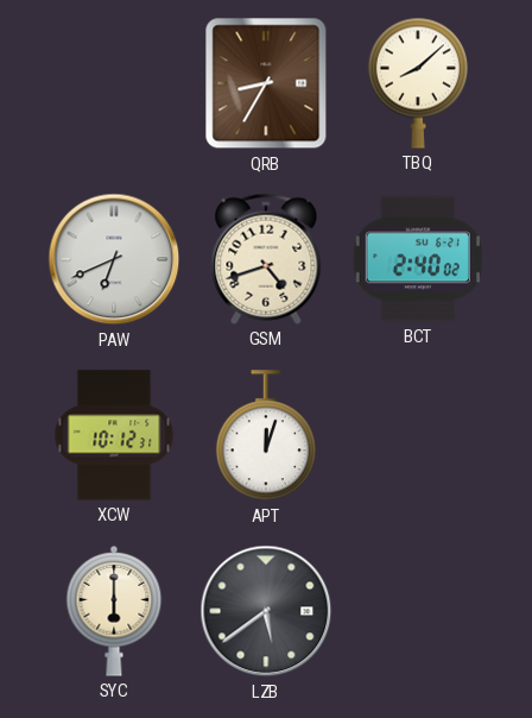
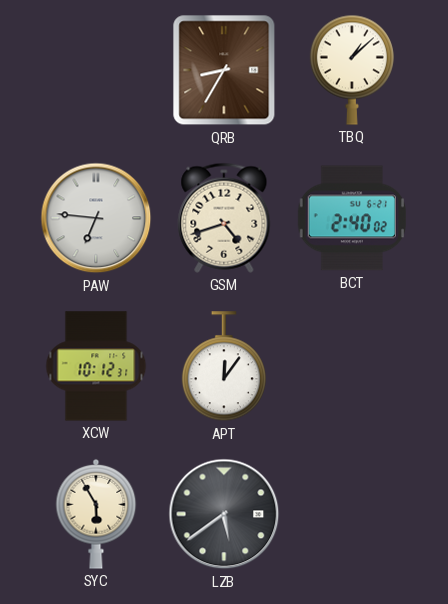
TBQ: 8:08 -> 1:08 (352, 70)
PAW: 6:41 -> 6:46 (96, 218)
APT: 12:03 -> 12:06 (224, 367)
SYC: 6:00 -> 5:55 (96, 514)
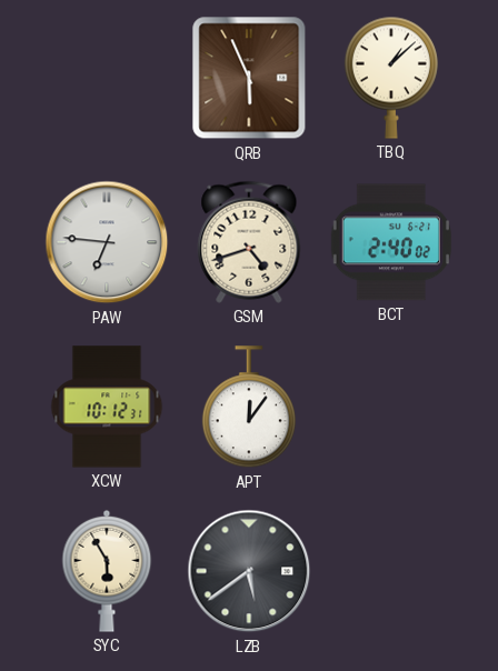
QRB: 8:35 -> 5:56 (249, 78)
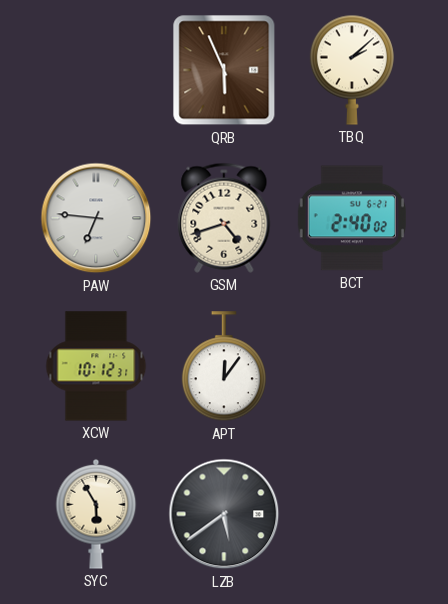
TBQ: 1:08 -> 2:08 (352, 70)
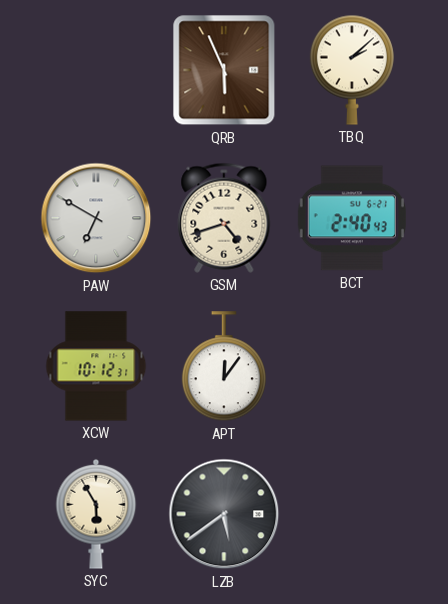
PAW: 6:46 -> 6:50 (96, 218)
BCT: 2:40:02 -> 2:40:43 (352, 218)
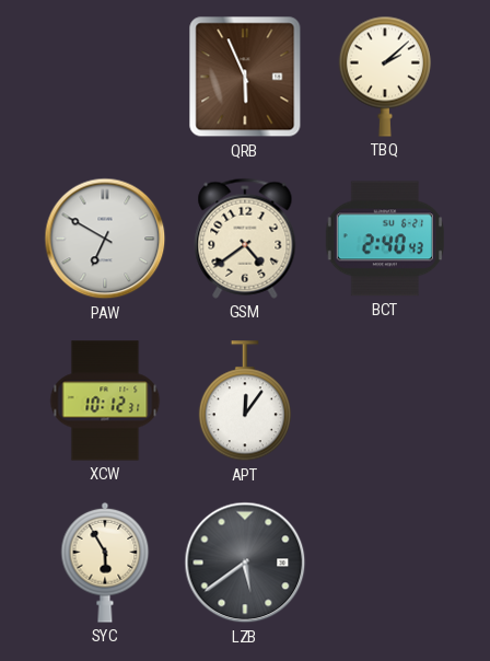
GSM: 4:42 -> 4:39 (245, 239)
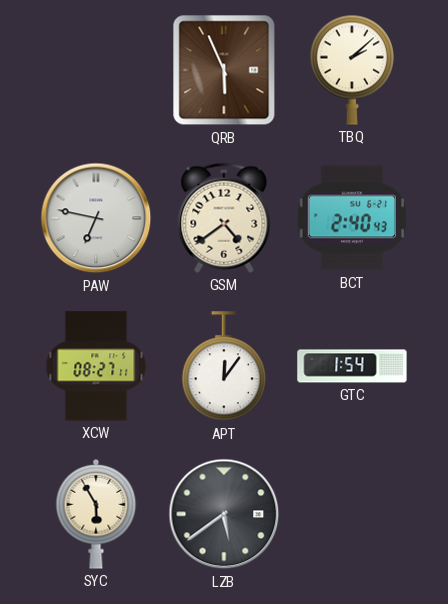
PAW: 6:50 -> 6:47 (96, 218)
XCW: 10:12 -> 08:27 (96, 366)
GTC: none -> 1:54 (352, 366)
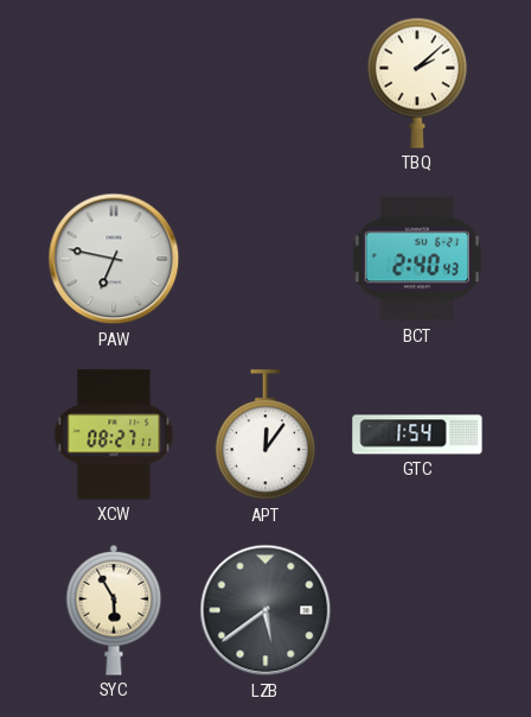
QRB: 5:56 -> none (224, 70)
GSM: 4:39 -> none (224, 218)
